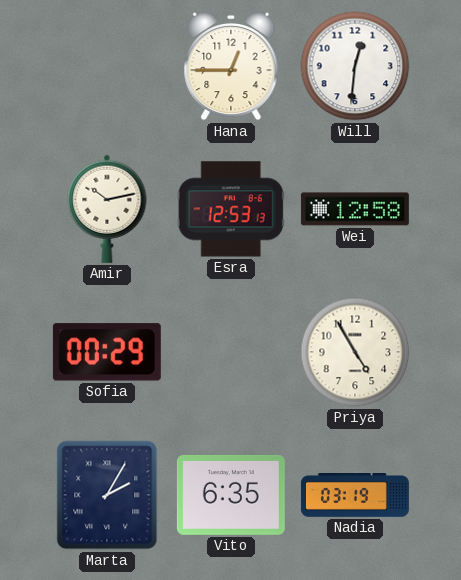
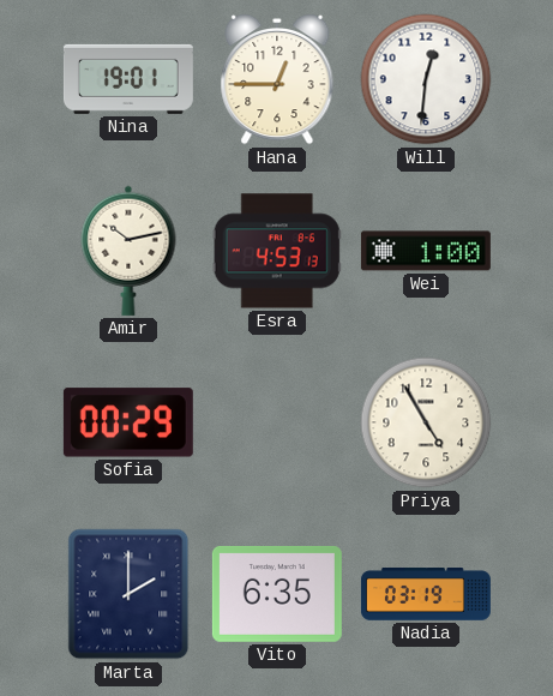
Nina: none -> 19:01 (128, 79)
Esra: 12:53 -> 4:53 (277, 251)
Wei: 12:58 -> 1:00 (426, 251)
Marta: 2:05 -> 2:00 (128, 594)
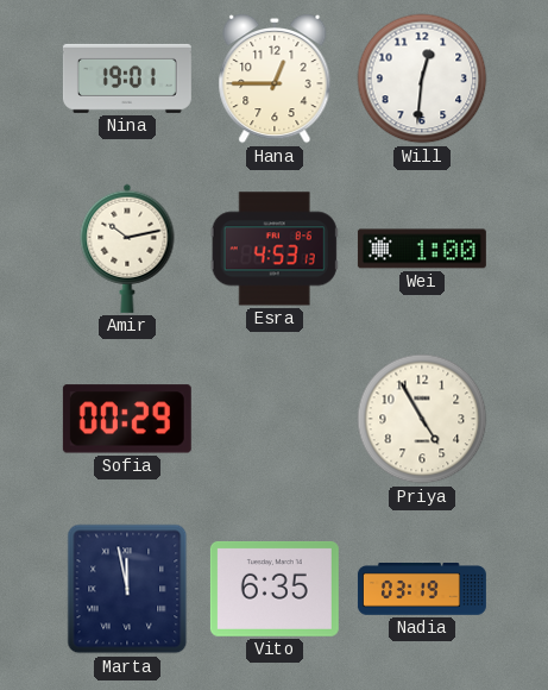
Marta: 2:00 -> 11:58 (127, 589)
